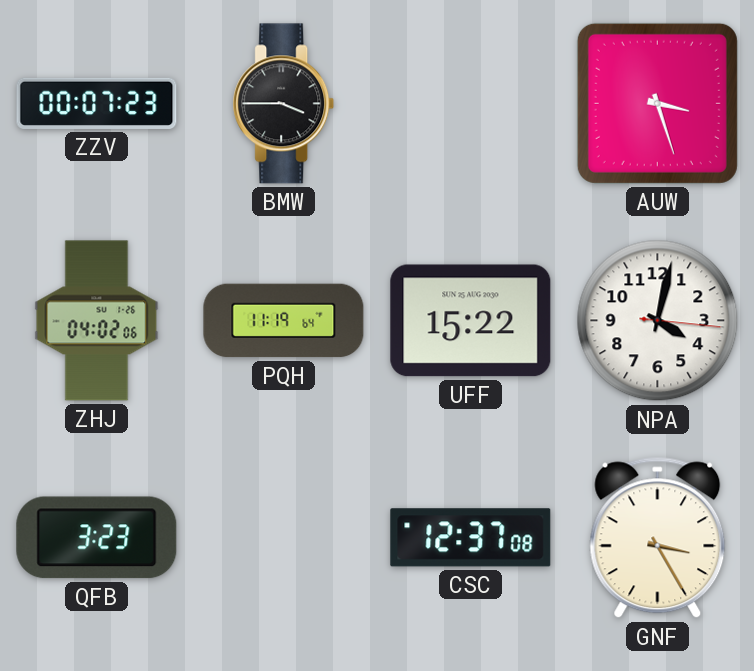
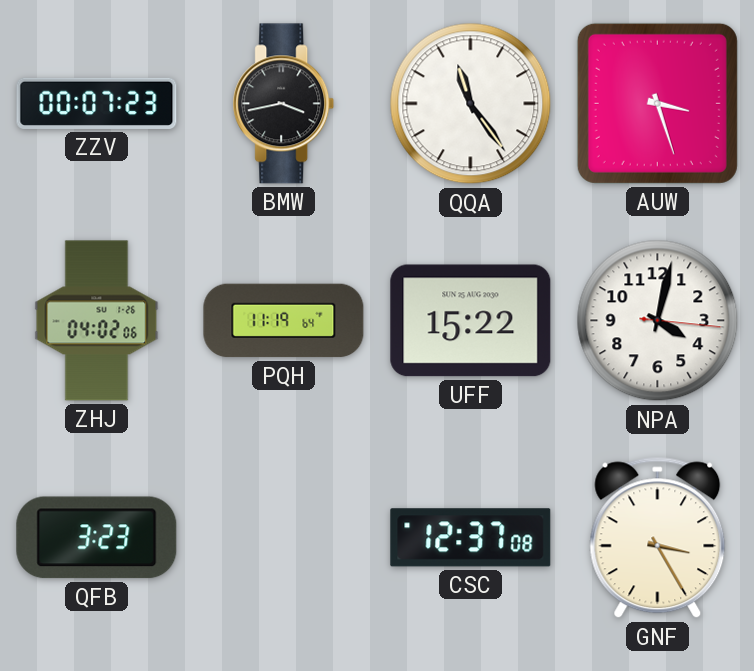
BMW: 3:45 -> 3:43 (284, 104)
QQA: none -> 11:24 (471, 104)
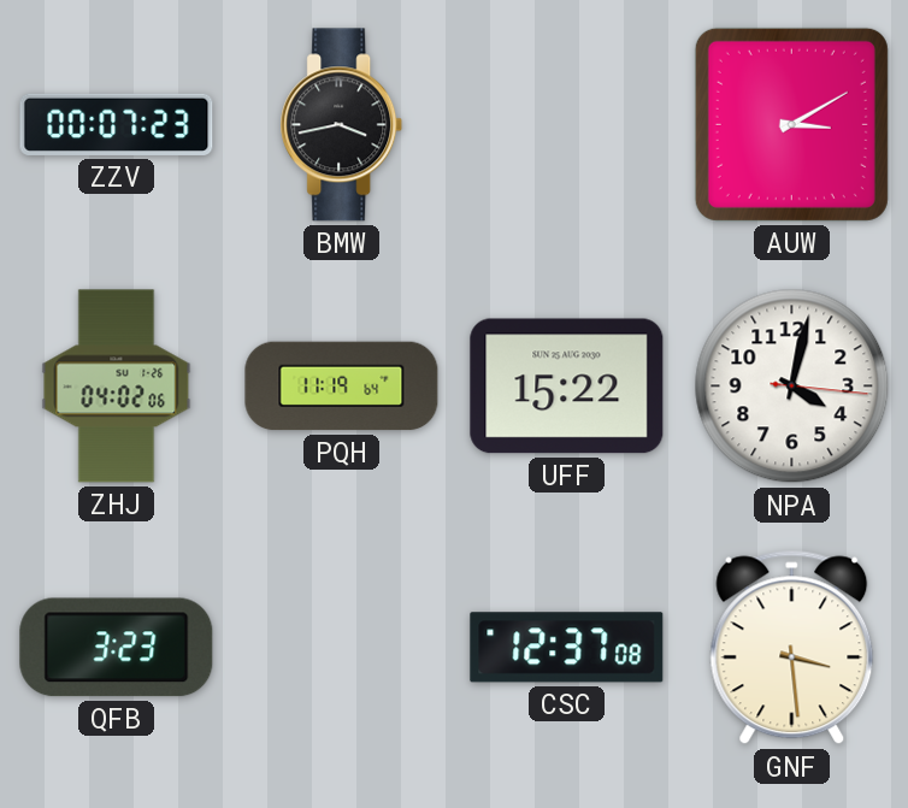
QQA: 11:24 -> none (471, 104)
AUW: 3:27 -> 3:10 (791, 124)
GNF: 3:25 -> 3:29 (792, 648)
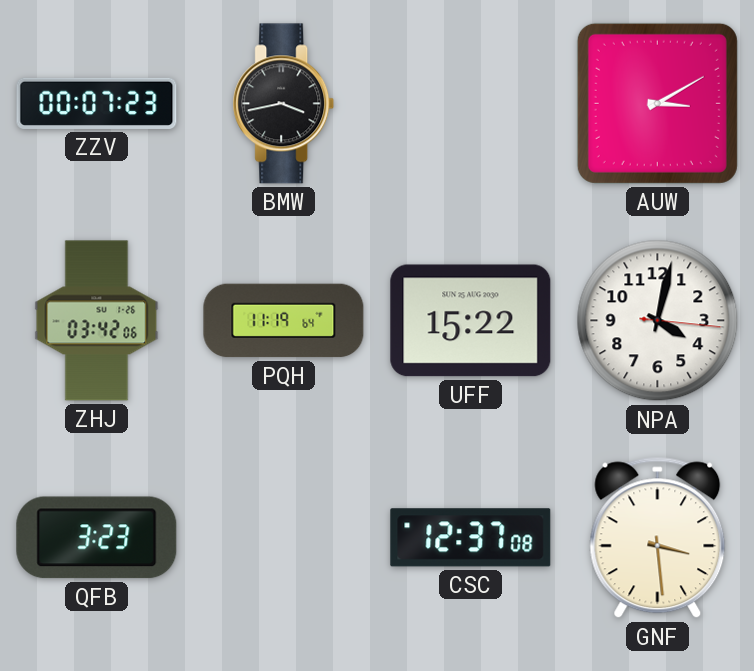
ZHJ: 04:02 -> 03:42 (97, 321)
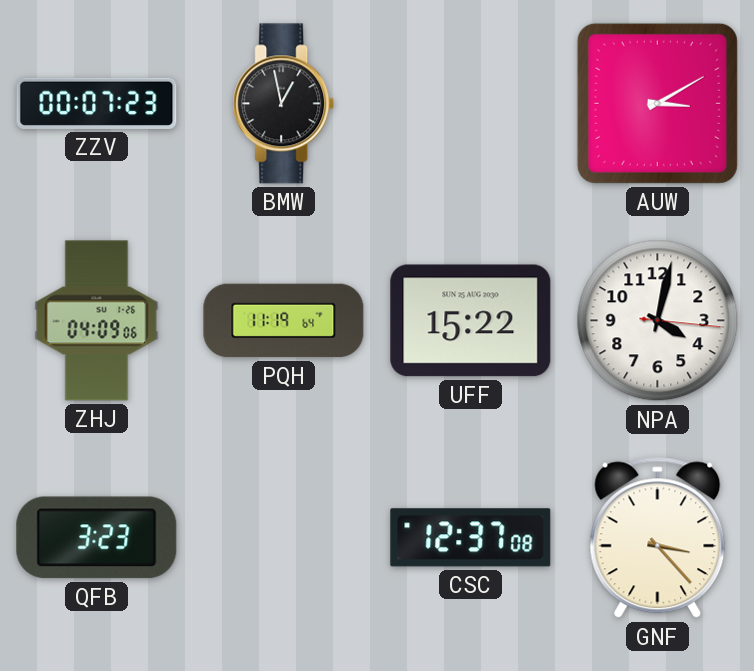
BMW: 3:43 -> 12:58 (284, 104)
ZHJ: 03:42 -> 04:09 (97, 321)
GNF: 3:29 -> 3:23 (658, 538)
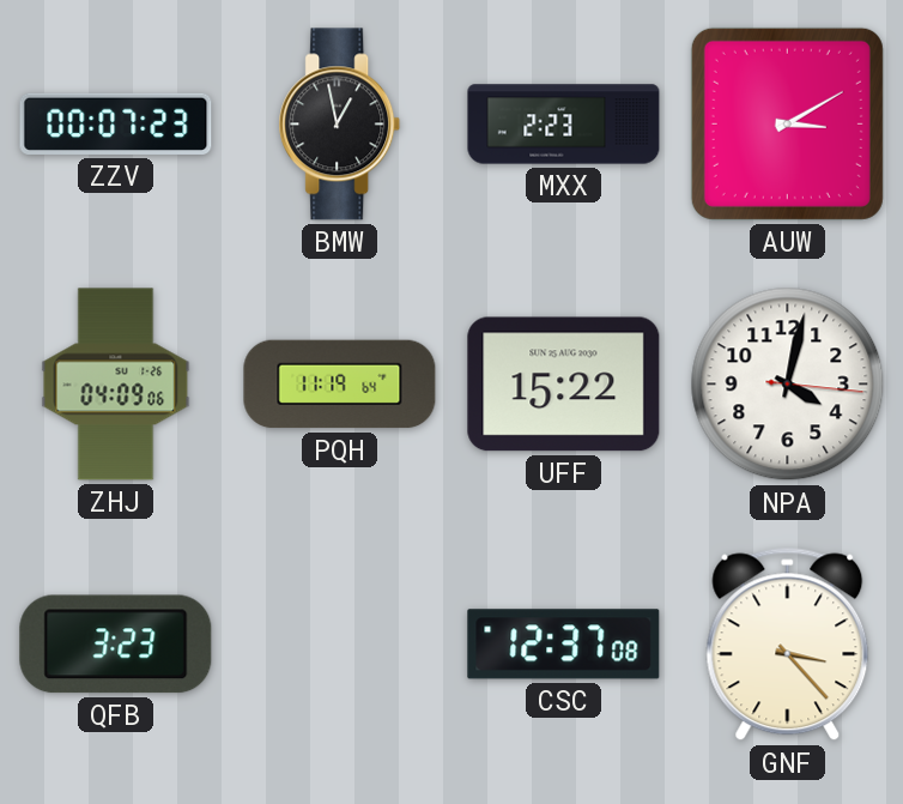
MXX: none -> 2:23 (564, 125)
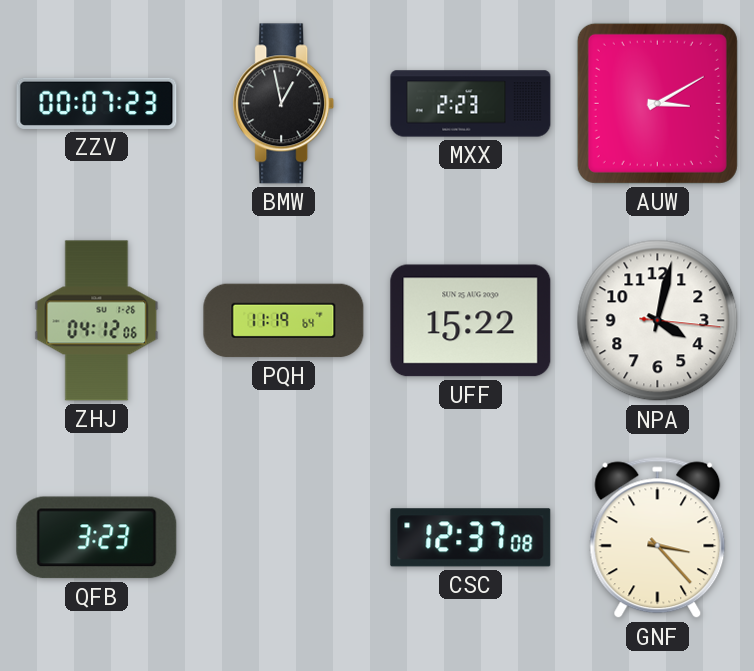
ZHJ: 04:09 -> 04:12 (97, 321)
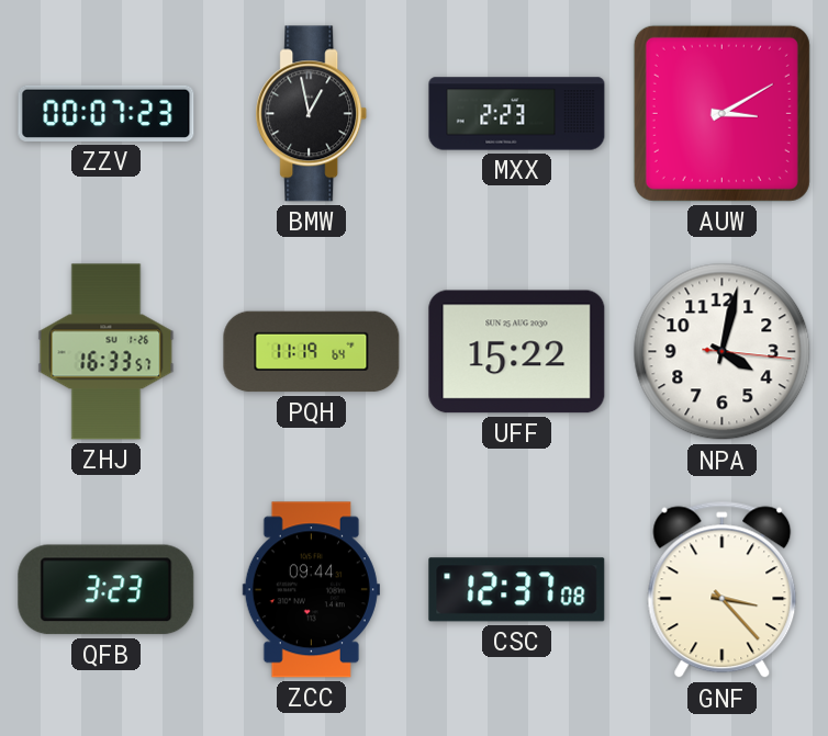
ZHJ: 04:12 -> 16:33 (107, 352)
ZCC: none -> 09:44 (311, 590)
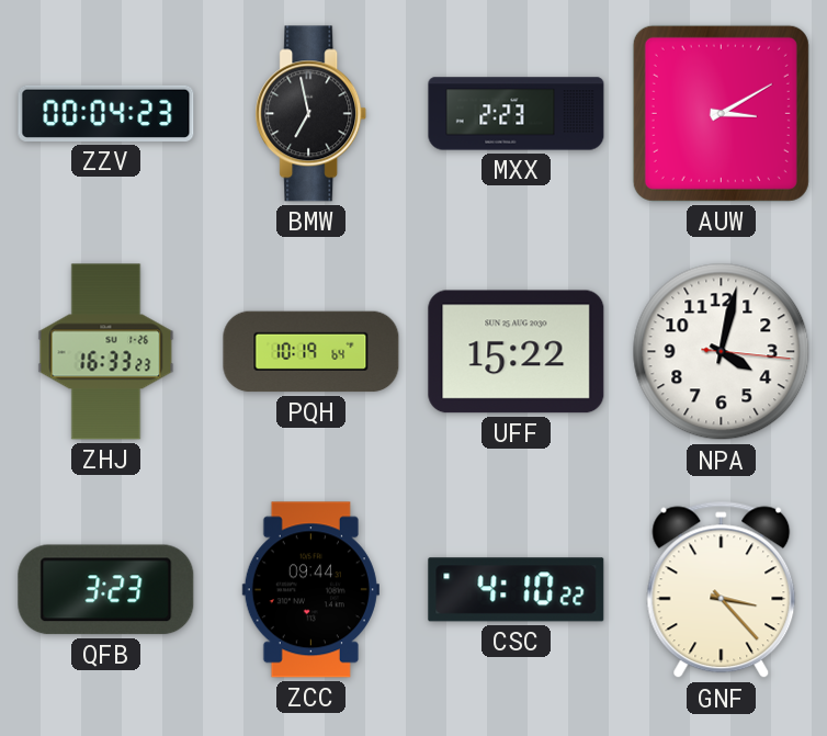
ZZV: 00:07 -> 00:04 (106, 113)
BMW: 12:58 -> 6:58 (311, 114)
ZHJ: 16:33:57 -> 16:33:23 (106, 352)
PQH: 11:19 -> 10:19 (311, 352)
CSC: 12:37 -> 4:10 (517, 590)
